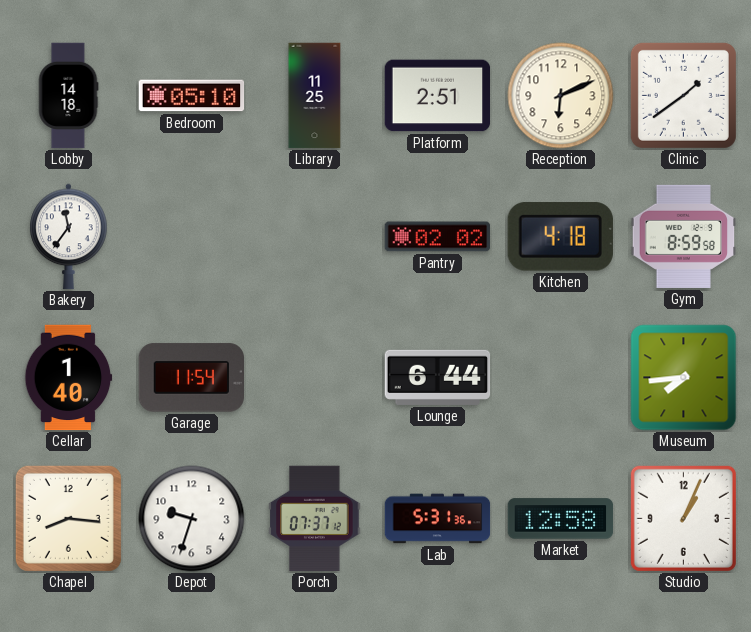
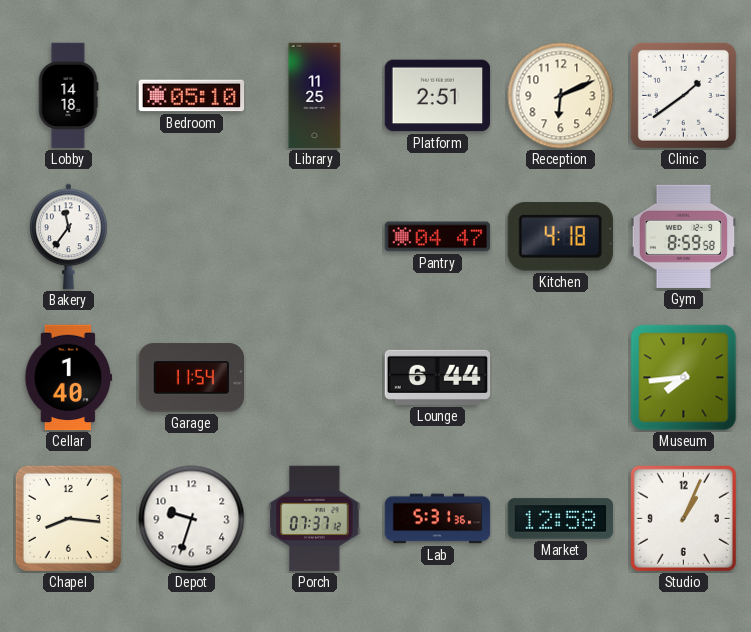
Pantry: 02:02 -> 04:47 (438, 237)
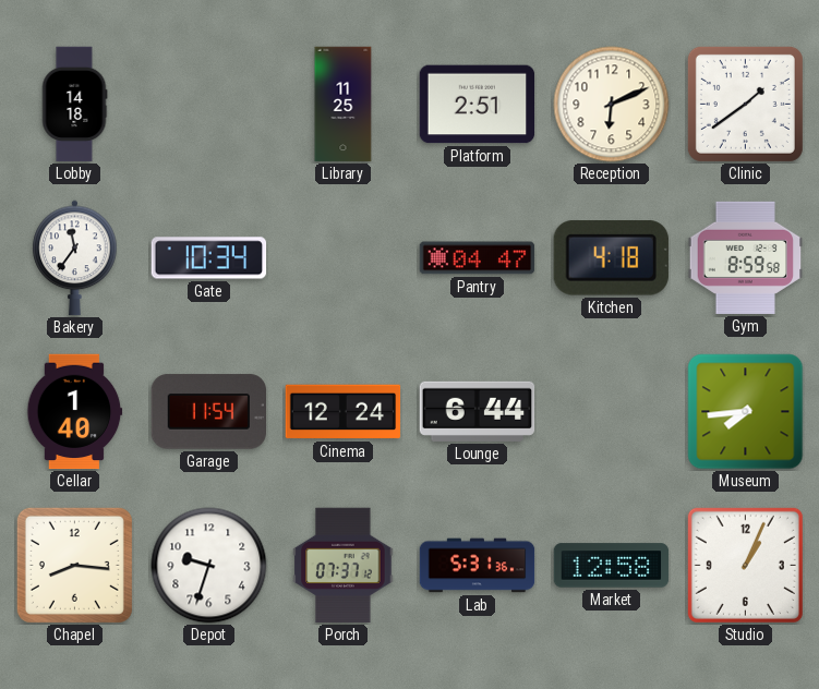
Bedroom: 05:10 -> none (192, 96)
Gate: none -> 10:34 (209, 258)
Cinema: none -> 12:24 (344, 412)
